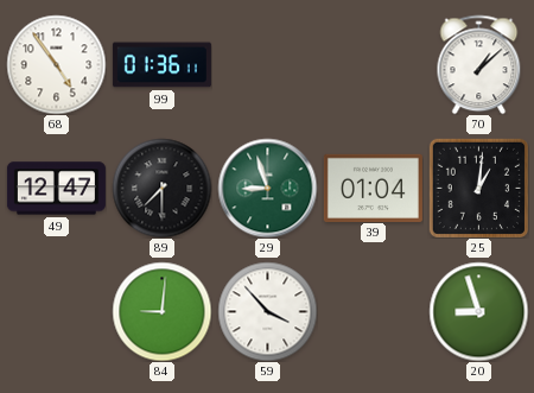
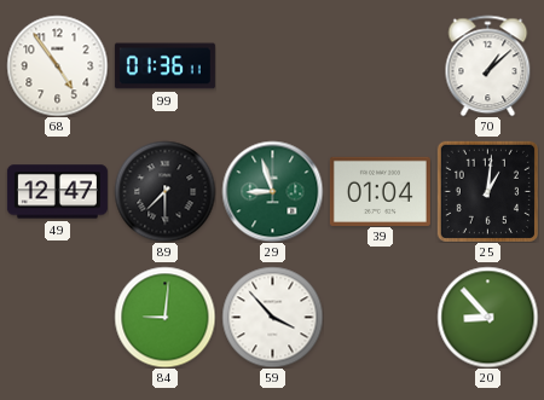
20: 8:57 -> 8:53 (487, 317)
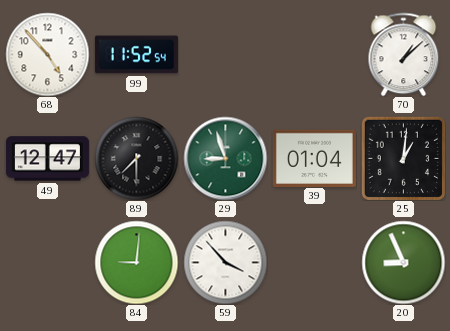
68: 4:54 -> 4:53 (47, 54)
99: 01:36 -> 11:52 (136, 55)
20: 8:53 -> 8:56 (403, 262)
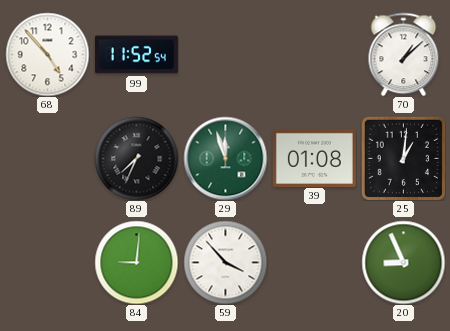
49: 12:47 -> none (47, 159)
89: 7:30 -> 7:34 (136, 158)
29: 8:57 -> 11:57 (225, 158)
39: 01:04 -> 01:08 (314, 158)
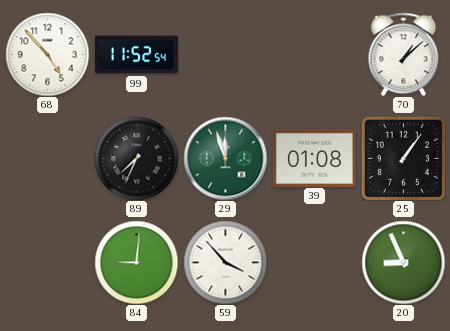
25: 1:01 -> 1:06 (403, 158)
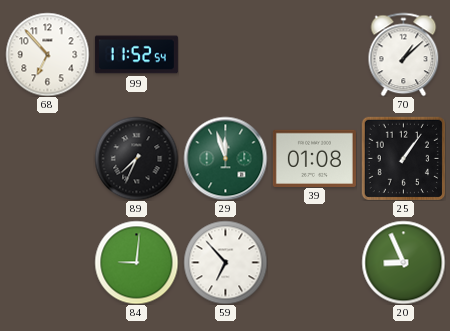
68: 4:53 -> 6:53 (47, 54)
59: 3:53 -> 6:53 (225, 262)
